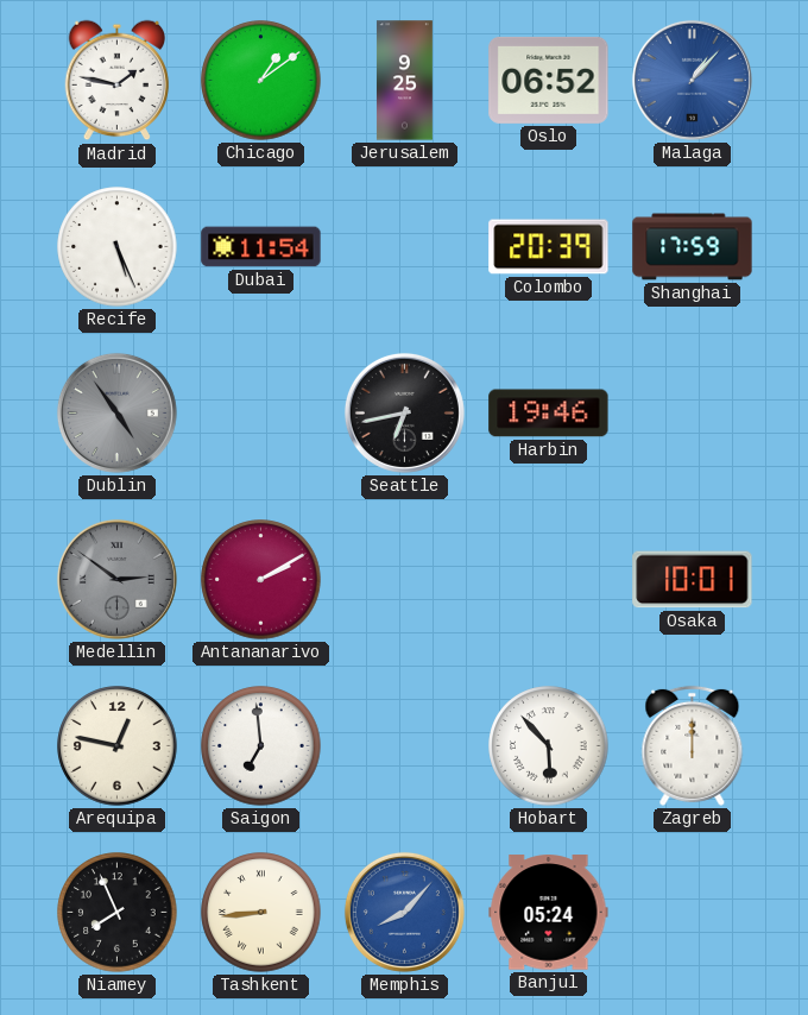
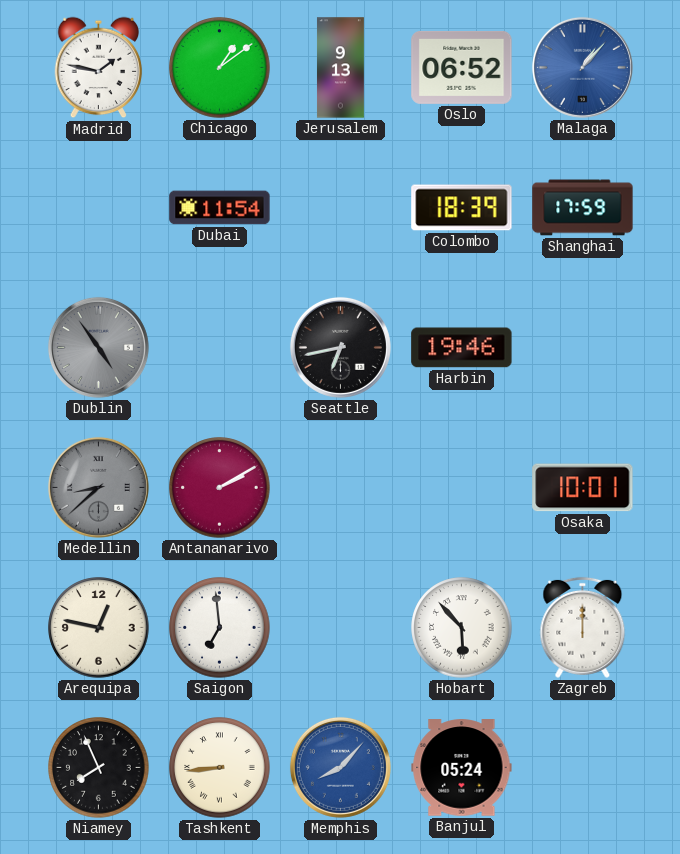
Jerusalem: 9:25 -> 9:13 (340, 68)
Recife: 5:26 -> none (118, 247)
Colombo: 20:39 -> 18:39 (462, 208)
Medellin: 2:51 -> 8:38 (98, 487)
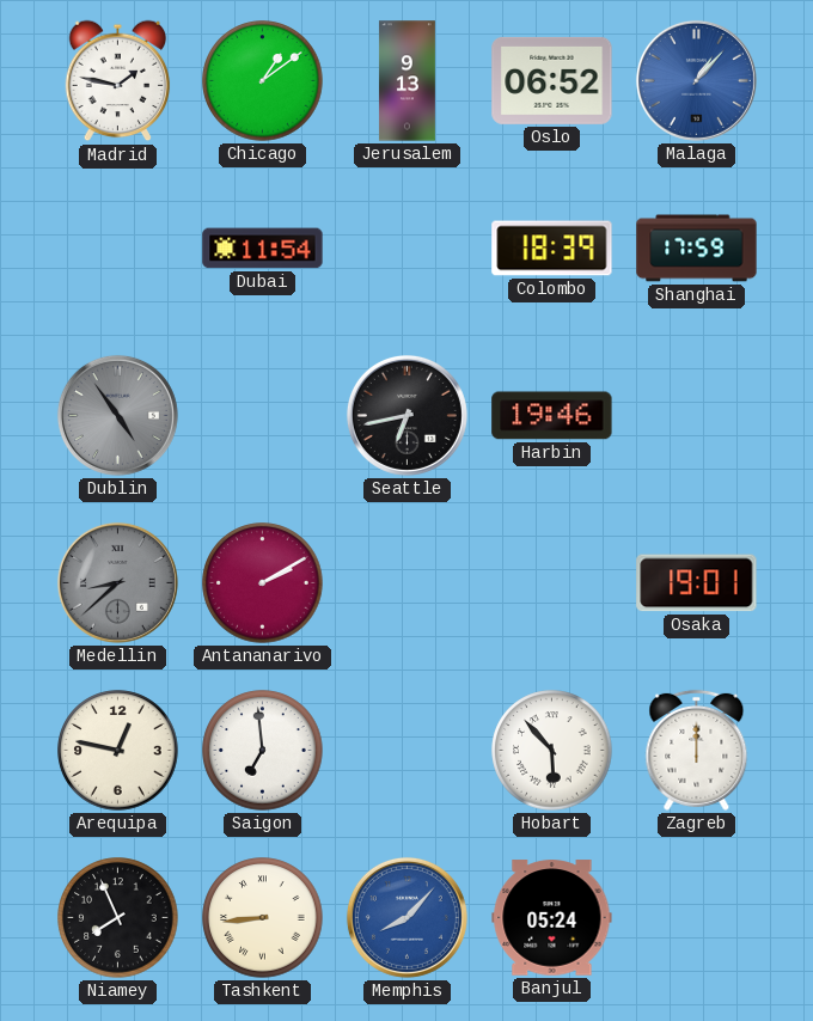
Osaka: 10:01 -> 19:01 (697, 583)
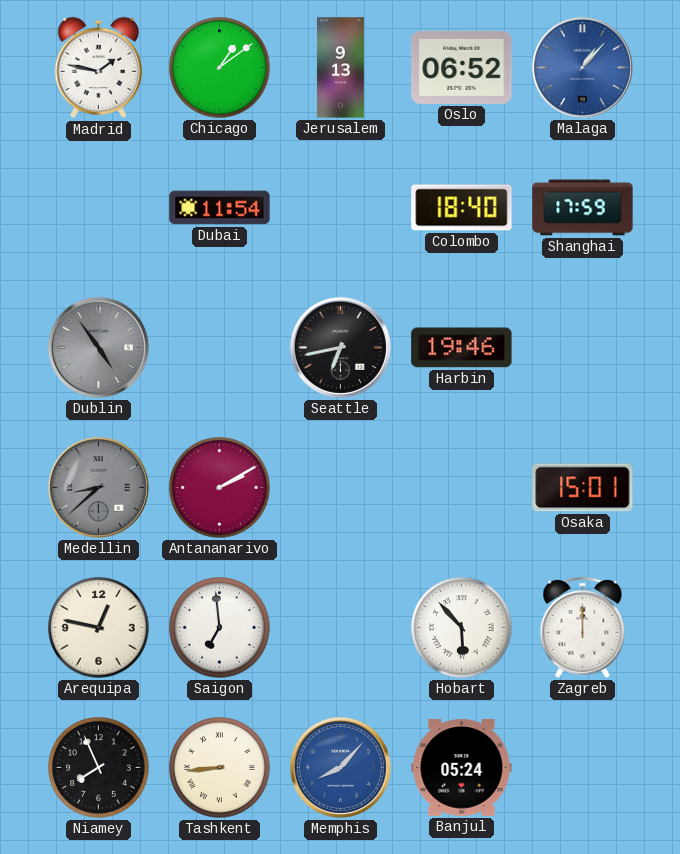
Colombo: 18:39 -> 18:40 (462, 208)
Osaka: 19:01 -> 15:01 (583, 488)
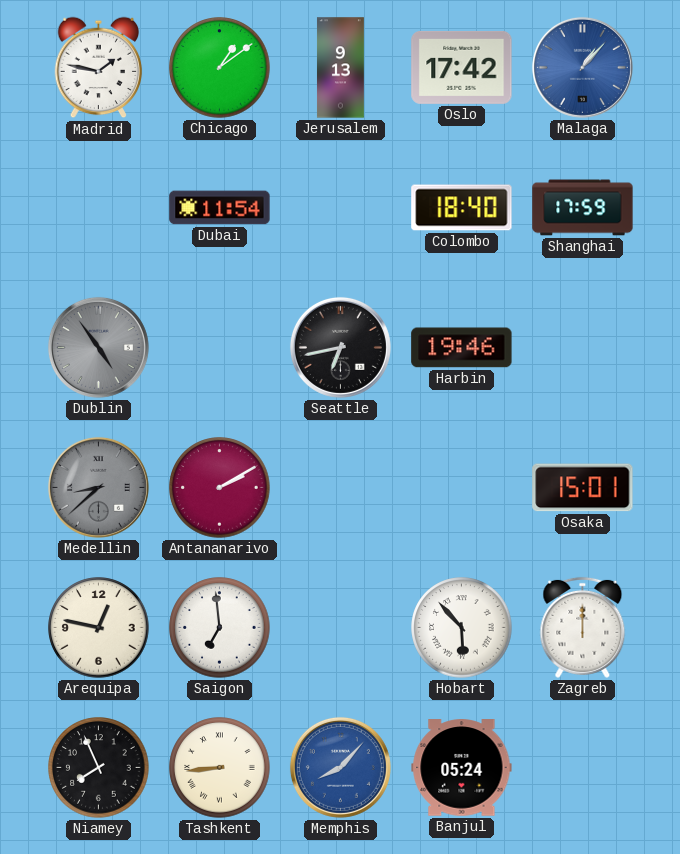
Oslo: 06:52 -> 17:42 (462, 67)
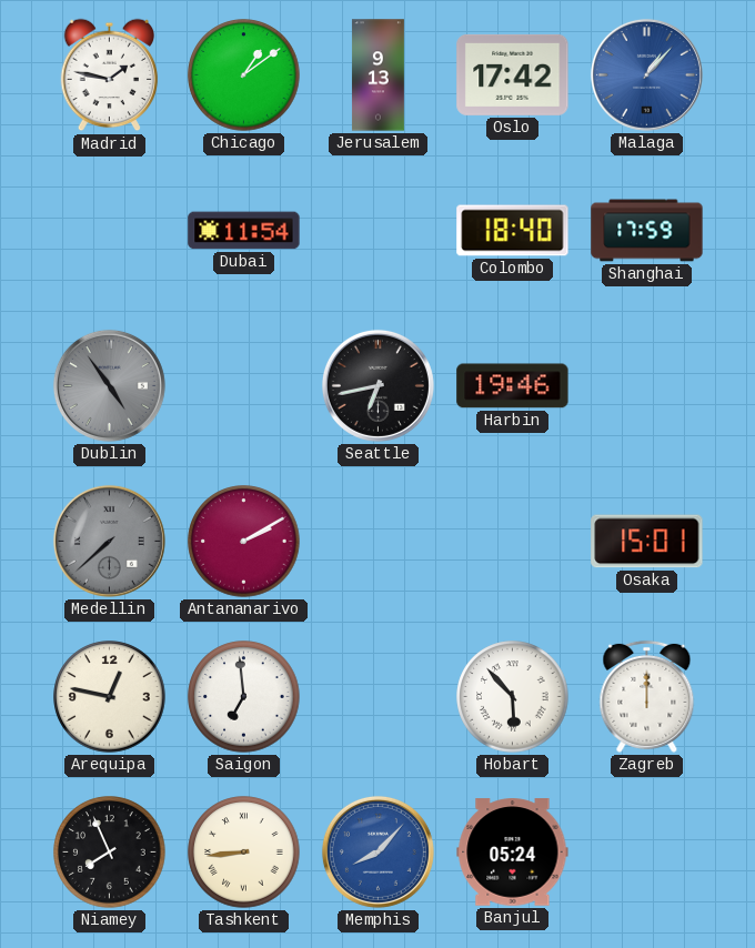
Medellin: 8:38 -> 7:38 (109, 541)
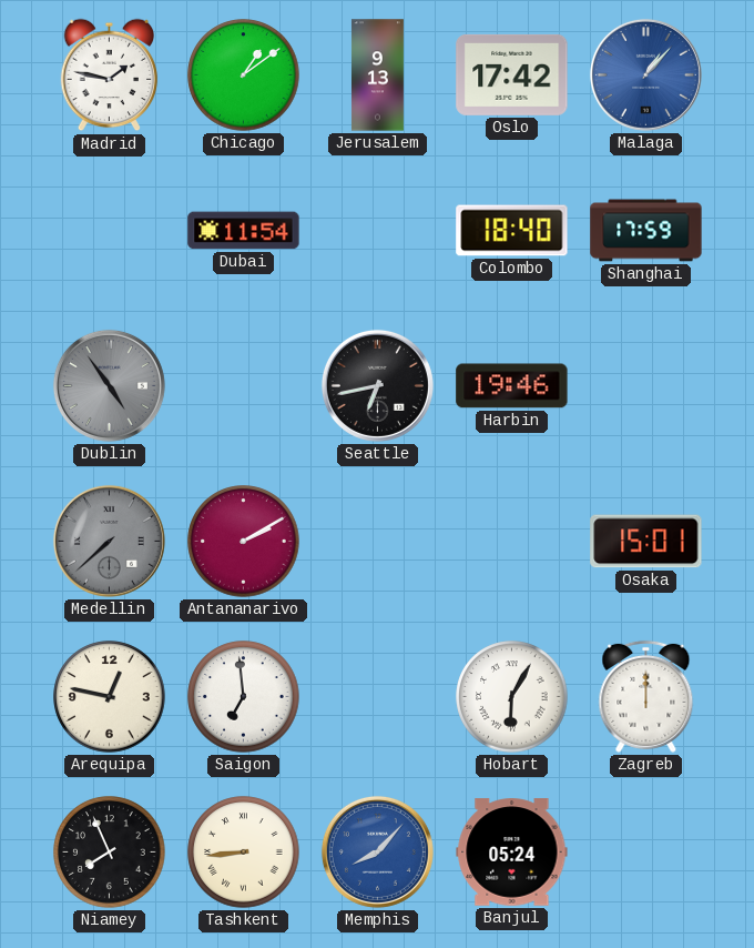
Hobart: 5:53 -> 6:05 (512, 697)
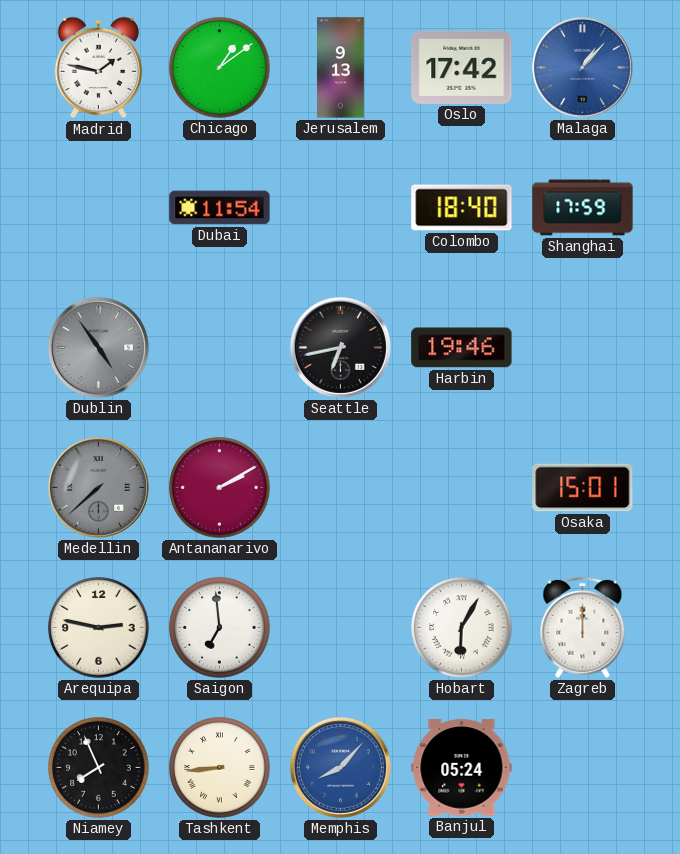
Arequipa: 12:47 -> 2:47 (99, 628)
